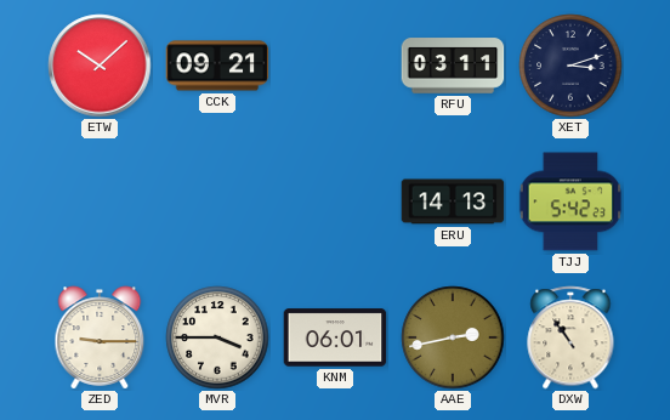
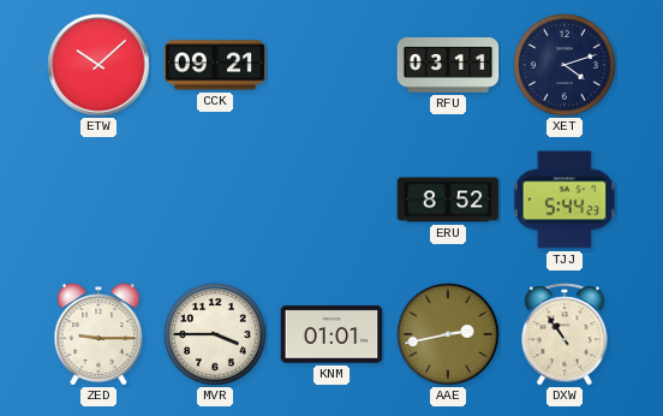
XET: 3:12 -> 4:12 (565, 65)
ERU: 14:13 -> 8:52 (448, 200)
TJJ: 5:42 -> 5:44 (565, 200)
KNM: 06:01 -> 01:01 (331, 334)
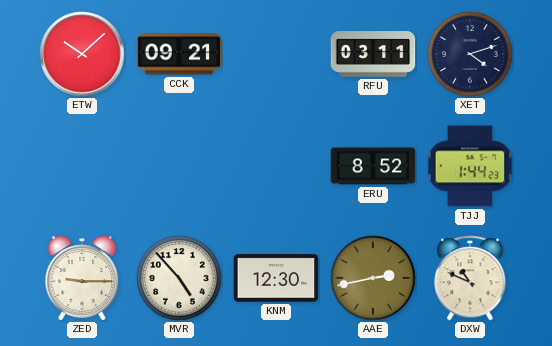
TJJ: 5:44 -> 1:44 (470, 166)
MVR: 3:45 -> 4:53 (179, 278)
KNM: 01:01 -> 12:30 (276, 278)
DXW: 10:54 -> 10:49 (470, 278)
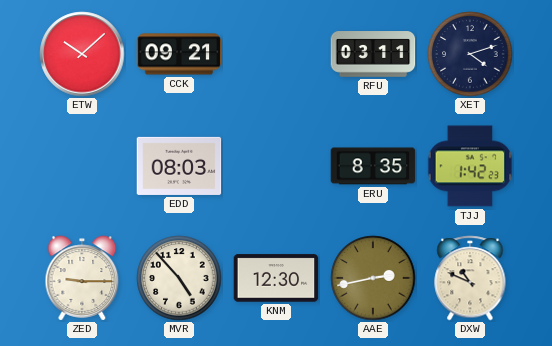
EDD: none -> 08:03 (179, 166)
ERU: 8:52 -> 8:35 (373, 166)
TJJ: 1:44 -> 1:42 (470, 166)
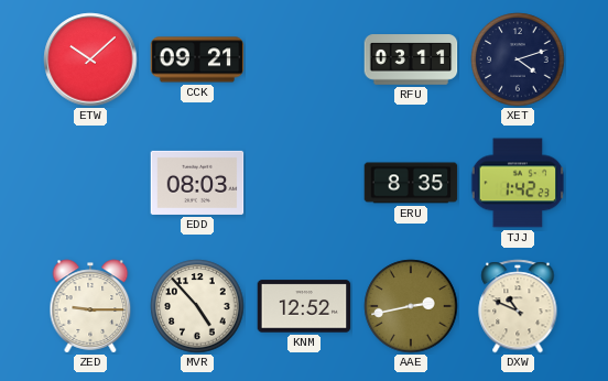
KNM: 12:30 -> 12:52 (304, 306)
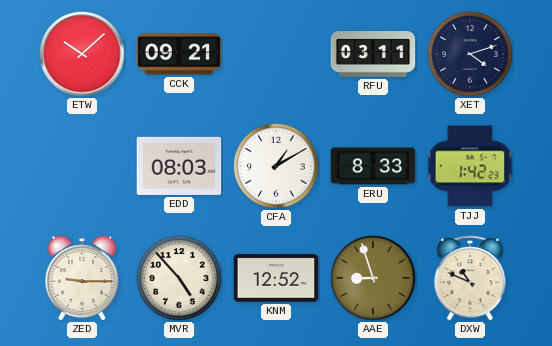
CFA: none -> 1:10 (276, 166)
ERU: 8:35 -> 8:33 (373, 166)
AAE: 2:43 -> 8:57 (373, 278)
